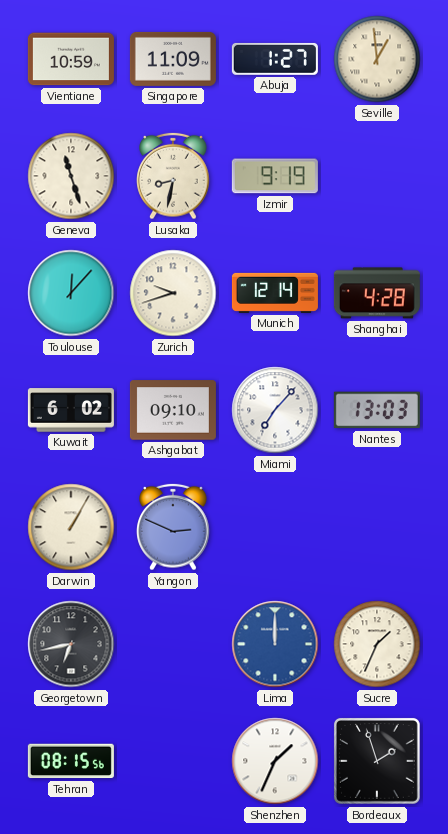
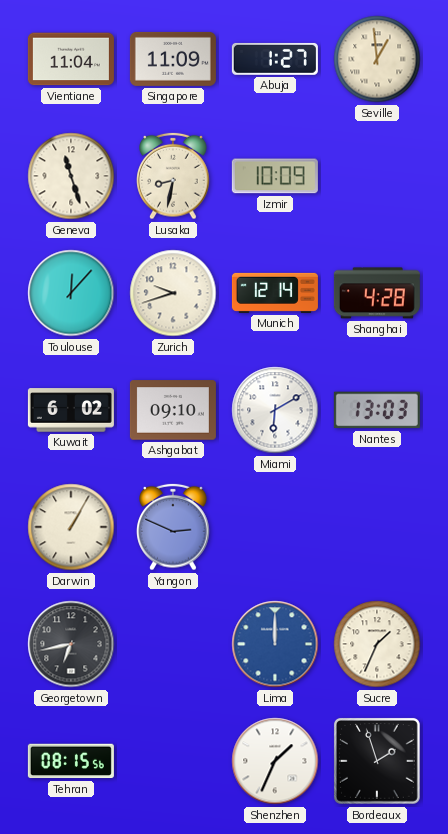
Vientiane: 10:59 -> 11:04 (71, 59)
Izmir: 9:19 -> 10:09 (275, 176)
Miami: 7:07 -> 6:10 (275, 410)
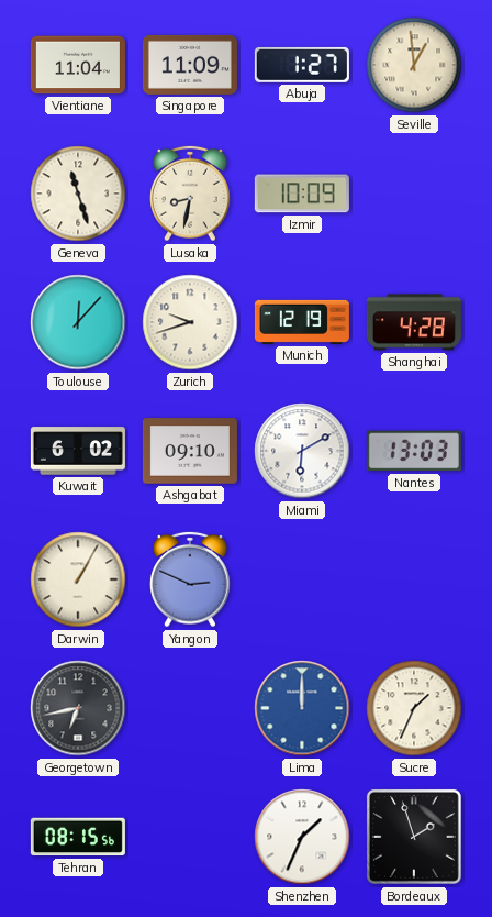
Munich: 12:14 -> 12:19 (302, 322)
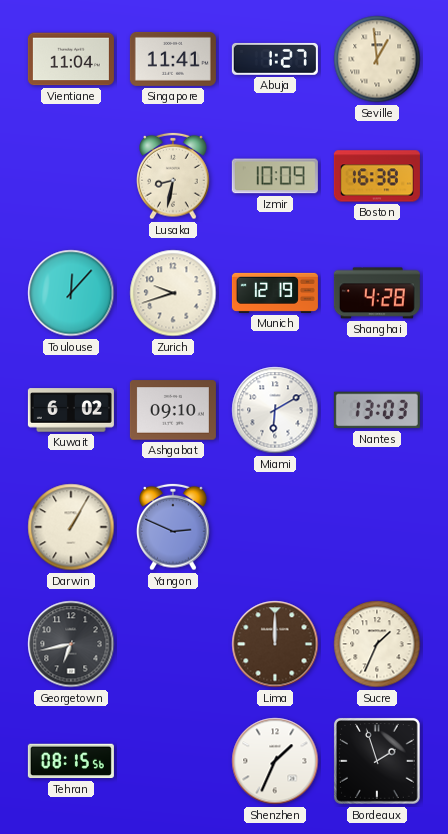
Singapore: 11:09 -> 11:41 (173, 59)
Geneva: 11:27 -> none (78, 194)
Boston: none -> 16:38 (377, 176)
Lima dial: blue -> brown (275, 644)
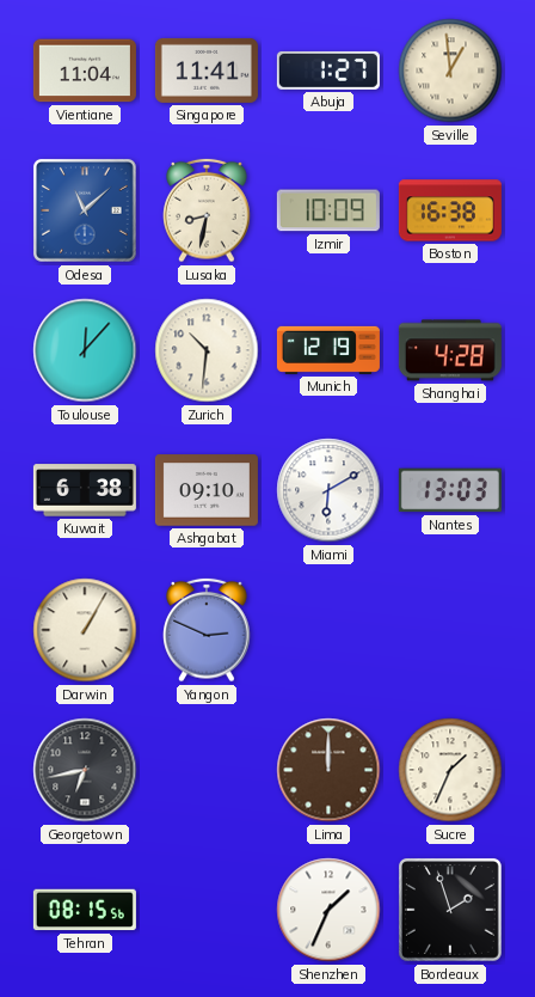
Odesa: none -> 11:08 (85, 210)
Zurich: 9:42 -> 10:31 (207, 350)
Kuwait: 6:02 -> 6:38 (85, 490)
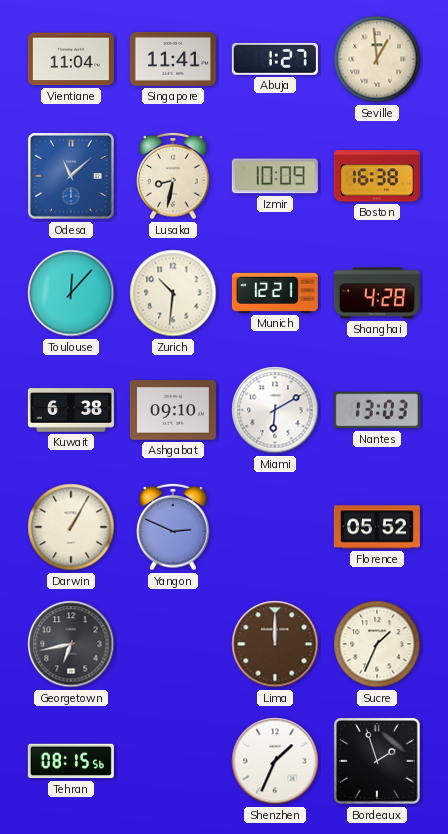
Munich: 12:19 -> 12:21 (275, 293)
Florence: none -> 05:52 (377, 527)
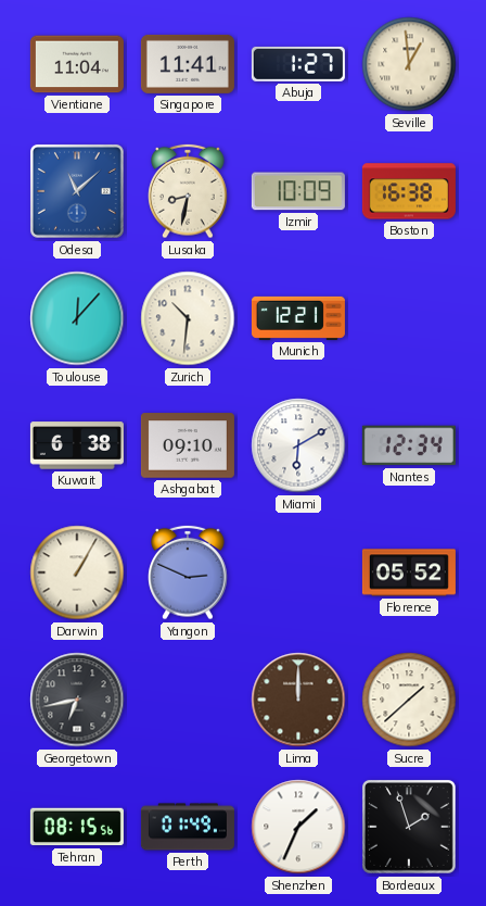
Shanghai: 4:28 -> none (377, 293)
Nantes: 13:03 -> 12:34 (409, 445)
Sucre: 1:34 -> 1:38 (409, 700)
Perth: none -> 01:49 (188, 827)
